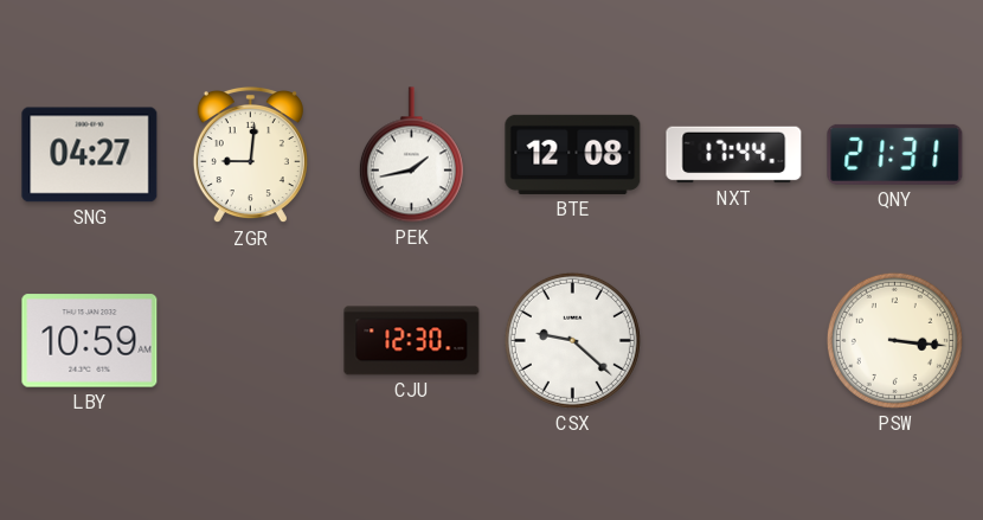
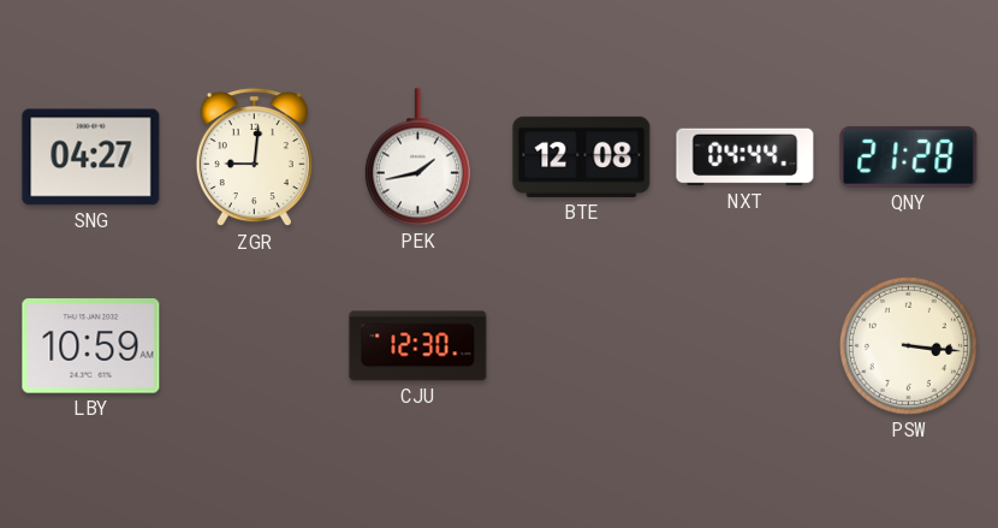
NXT: 17:44 -> 04:44 (745, 158)
QNY: 21:31 -> 21:28 (909, 156)
CSX: 9:22 -> none (572, 340)
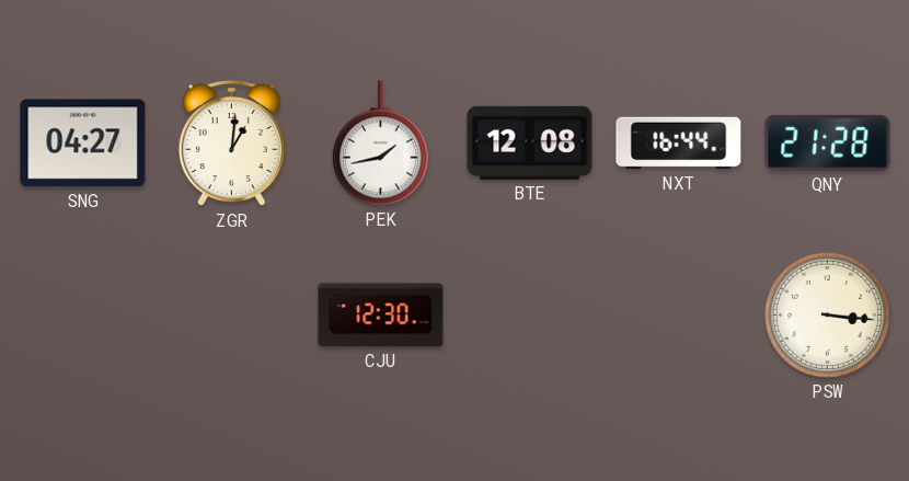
ZGR: 9:01 -> 1:01 (231, 144)
NXT: 04:44 -> 16:44 (679, 144)
LBY: 10:59 -> none (91, 346)
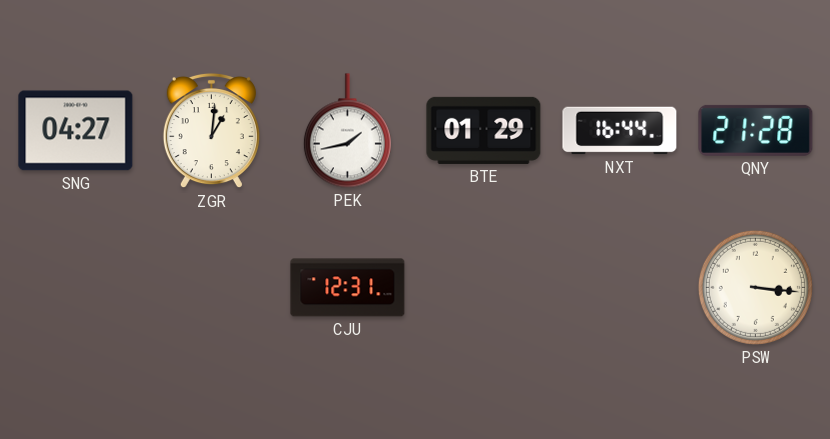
BTE: 12:08 -> 01:29 (484, 130)
CJU: 12:30 -> 12:31 (348, 288)
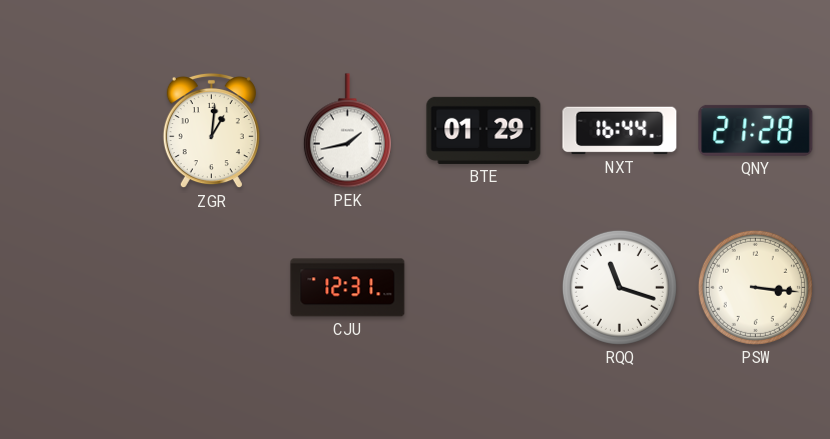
SNG: 04:27 -> none (76, 131)
RQQ: none -> 11:18 (619, 287)
